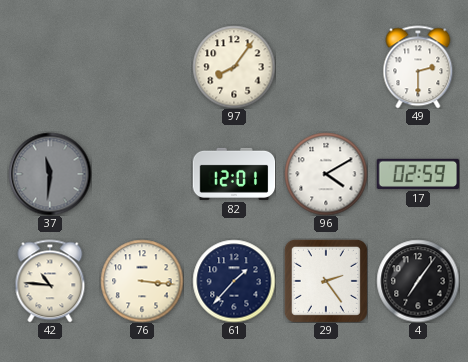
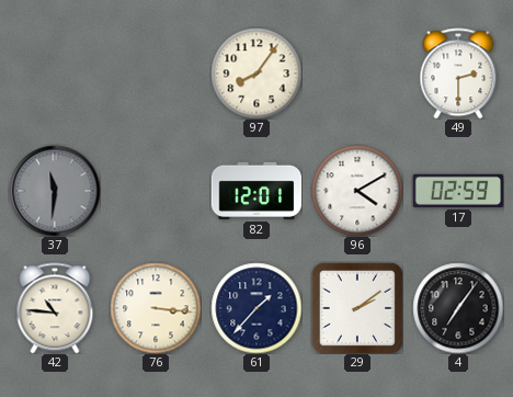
29: 2:24 -> 2:09 (357, 308)
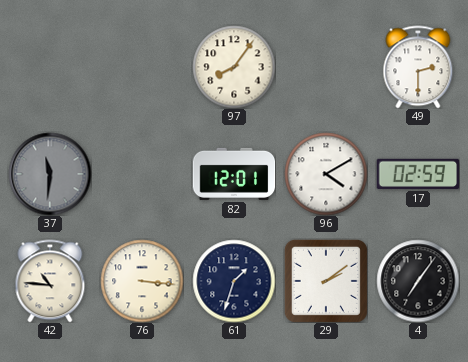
61: 1:37 -> 1:33 (234, 281)
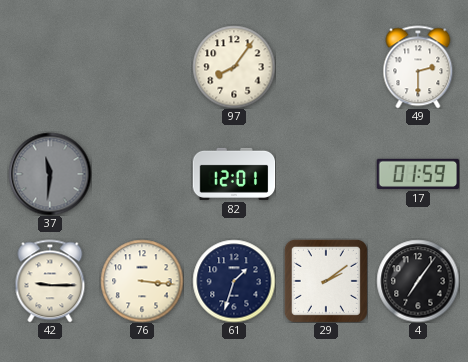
96: 4:10 -> none (326, 174)
17: 02:59 -> 01:59 (418, 174)
42: 10:46 -> 9:15 (50, 281)
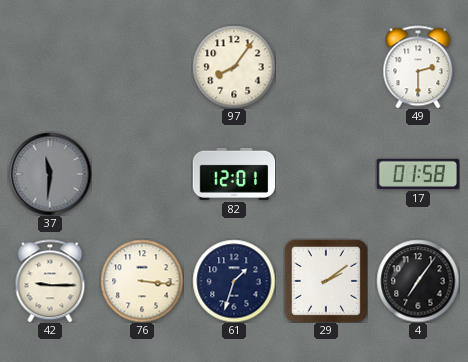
17: 01:59 -> 01:58 (418, 174)
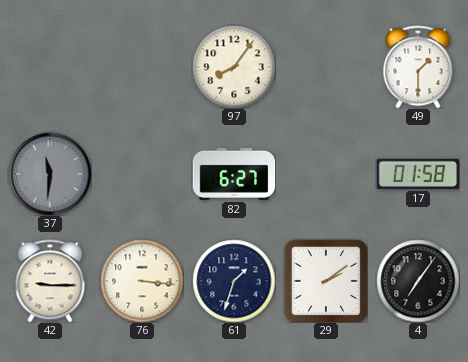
49: 2:30 -> 1:30 (418, 67)
82: 12:01 -> 6:27 (234, 174)
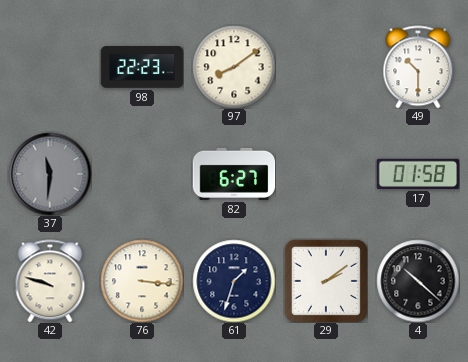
98: none -> 22:23 (142, 67)
97: 8:06 -> 8:09 (234, 67)
49: 1:30 -> 10:30 (418, 67)
42: 9:15 -> 9:48 (50, 281)
4: 7:06 -> 10:22 (418, 281)
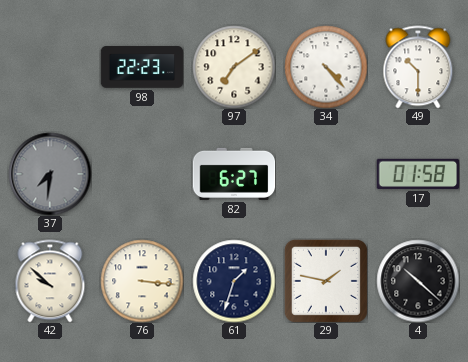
97: 8:09 -> 7:09 (234, 67)
34: none -> 4:23 (326, 67)
37: 11:31 -> 7:31 (50, 174)
42: 9:48 -> 9:52 (50, 281)
29: 2:09 -> 1:47 (326, 281)
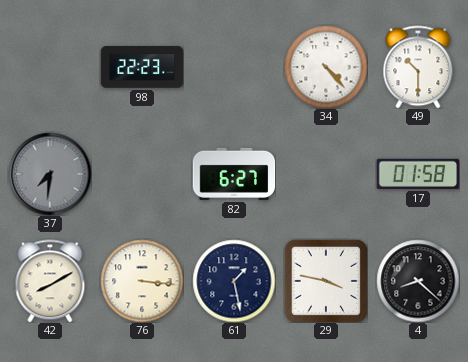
97: 7:09 -> none (234, 67)
42: 9:52 -> 8:10 (50, 281)
61: 1:33 -> 1:28 (234, 281)
29: 1:47 -> 3:47 (326, 281)
4: 10:22 -> 8:22 (418, 281)
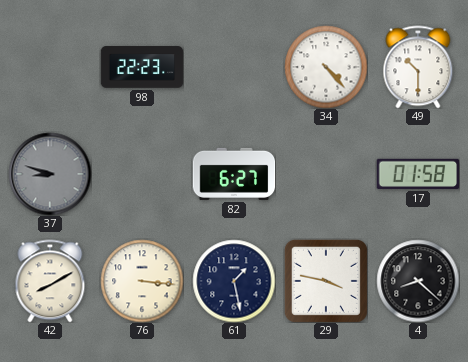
37: 7:31 -> 8:48 (50, 174)
